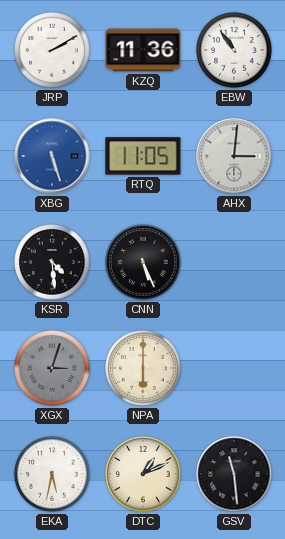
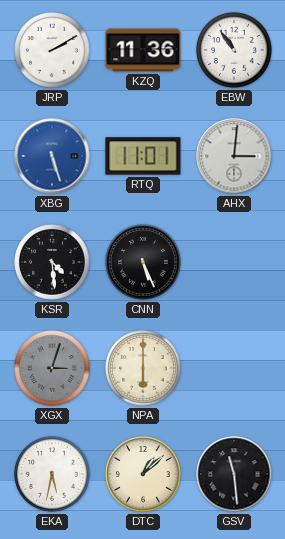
RTQ: 11:05 -> 11:01 (143, 156)
DTC: 1:11 -> 1:08 (143, 474)
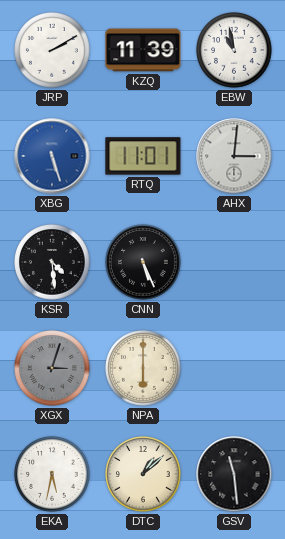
KZQ: 11:36 -> 11:39 (143, 50)
EBW: 10:54 -> 10:58 (234, 50)
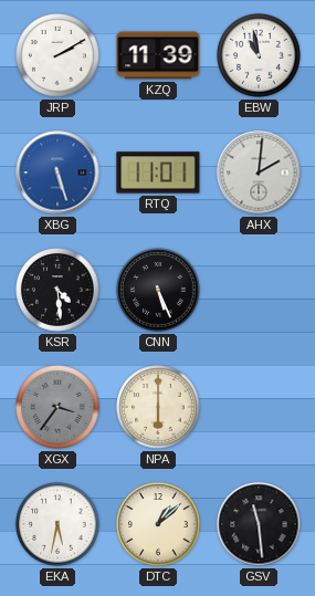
AHX: 3:01 -> 2:01 (259, 172)
XGX: 3:03 -> 3:36 (57, 407)
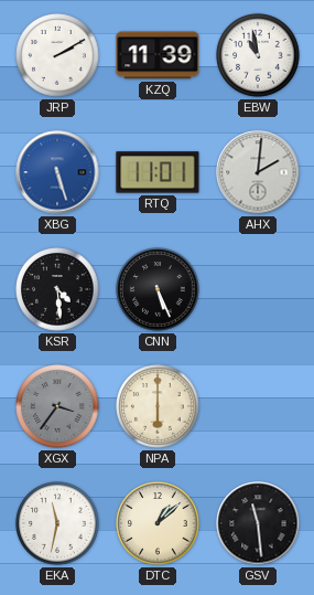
EKA: 5:32 -> 11:32 (57, 523)
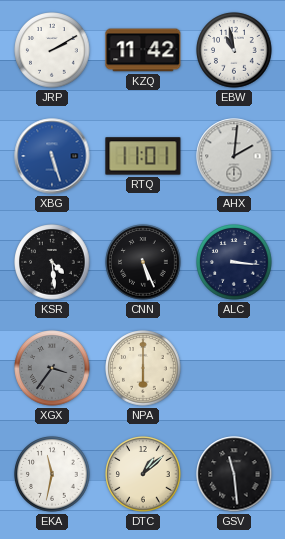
KZQ: 11:39 -> 11:42 (143, 50)
ALC: none -> 3:16 (234, 262)
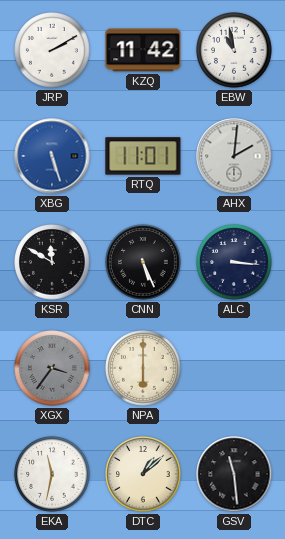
KSR: 4:29 -> 11:50 (52, 262)
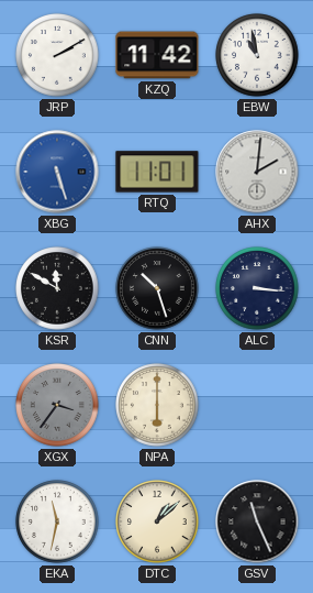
CNN: 5:26 -> 10:27 (157, 288)
GSV: 11:29 -> 11:26 (257, 521)
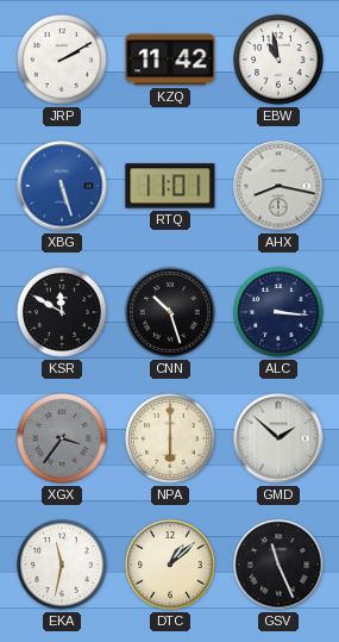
AHX: 2:01 -> 8:17 (278, 186)
GMD: none -> 1:52 (278, 438)
